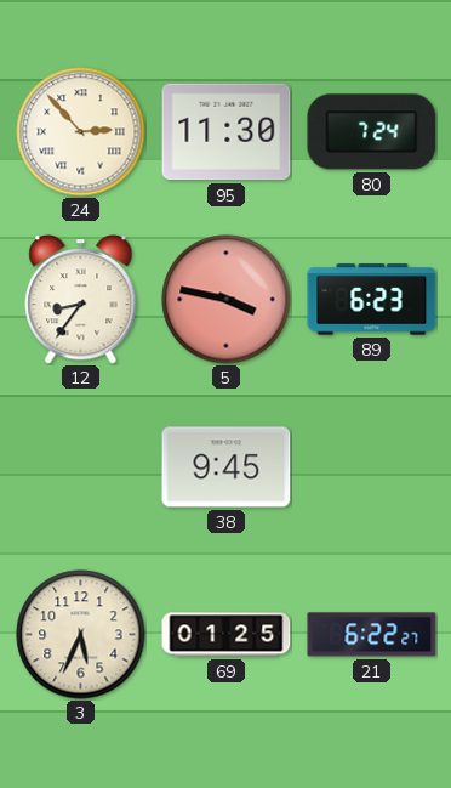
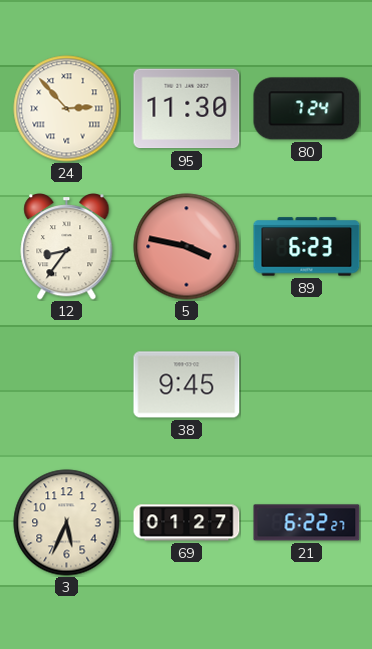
69: 01:25 -> 01:27 (187, 523)
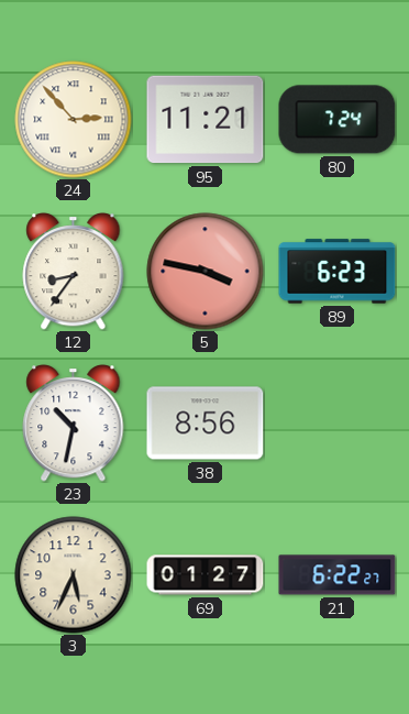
95: 11:30 -> 11:21 (206, 120)
23: none -> 10:32 (74, 424)
38: 9:45 -> 8:56 (206, 424)
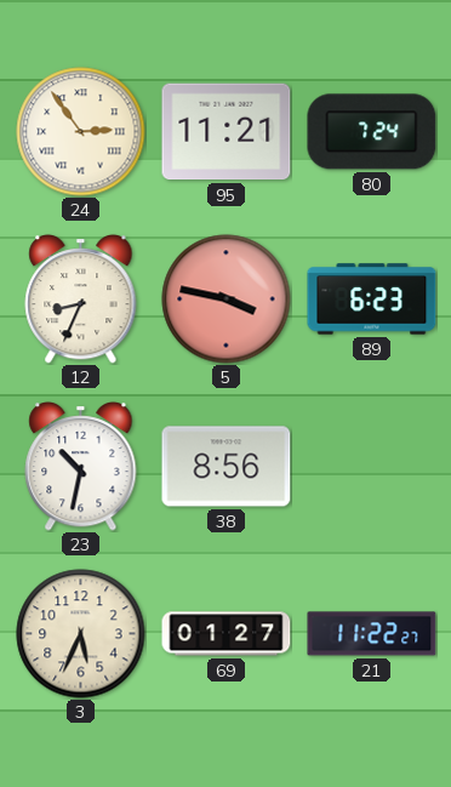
24: 2:53 -> 2:54 (81, 132)
12: 8:36 -> 8:34 (81, 300)
21: 6:22 -> 11:22 (372, 634)
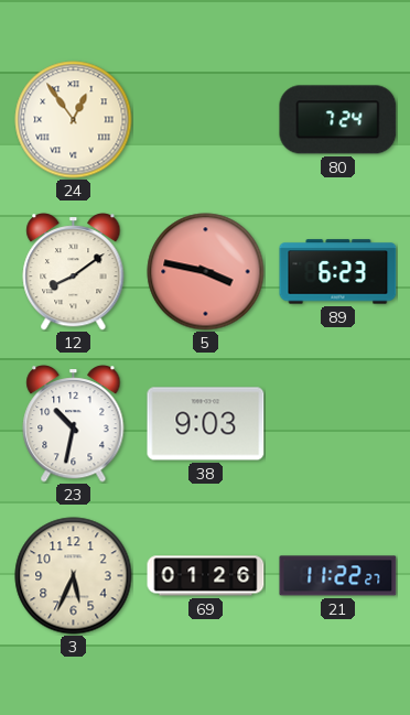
24: 2:54 -> 12:54 (74, 120)
95: 11:21 -> none (227, 132)
12: 8:34 -> 8:09 (74, 272)
38: 8:56 -> 9:03 (206, 424)
69: 01:27 -> 01:26 (206, 576)
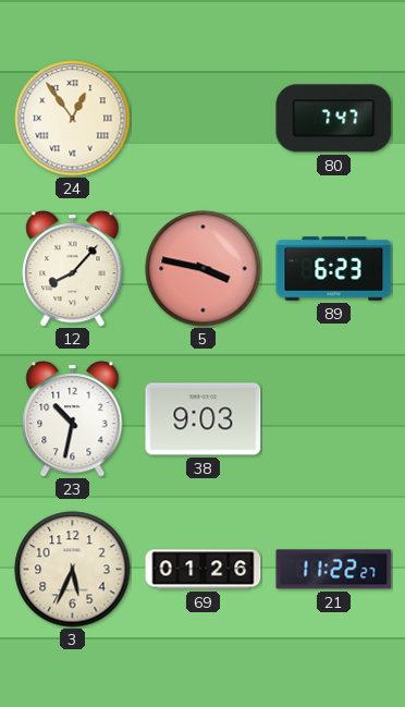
80: 7:24 -> 7:47 (334, 119)
12: 8:09 -> 8:07 (73, 269)
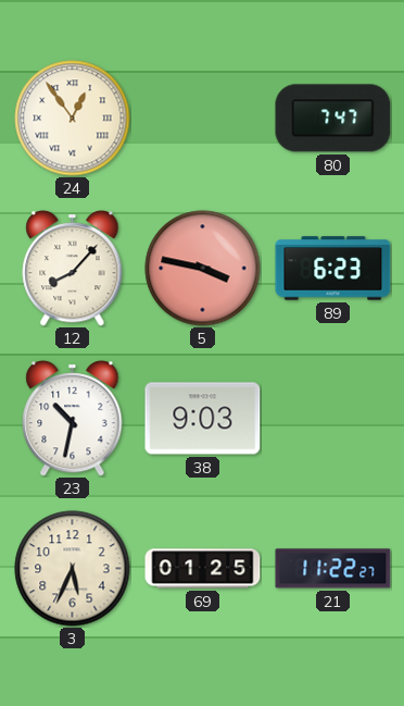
69: 01:26 -> 01:25 (203, 569)
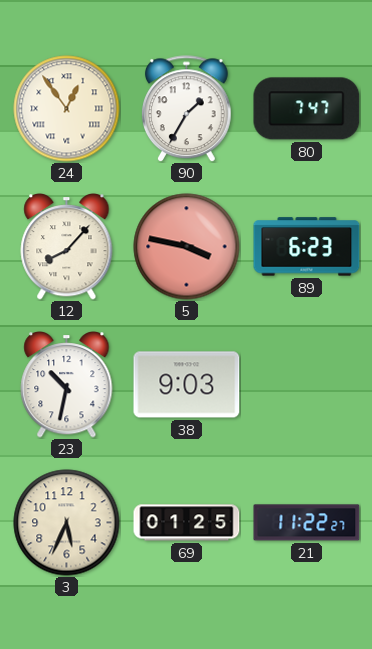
90: none -> 1:35 (186, 109)
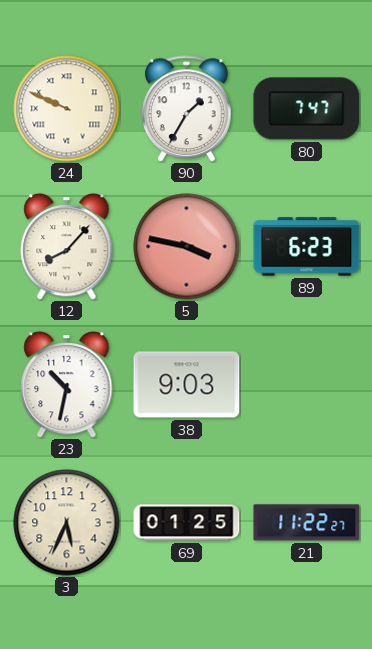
24: 12:54 -> 9:49 (67, 109)
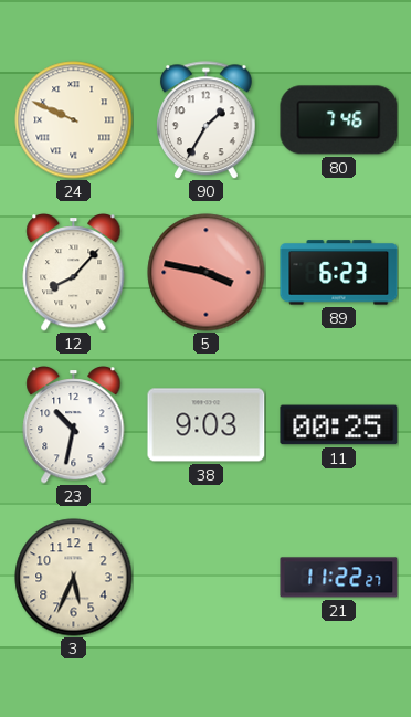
80: 7:47 -> 7:46 (339, 120)
11: none -> 00:25 (339, 425)
69: 01:25 -> none (187, 523)
